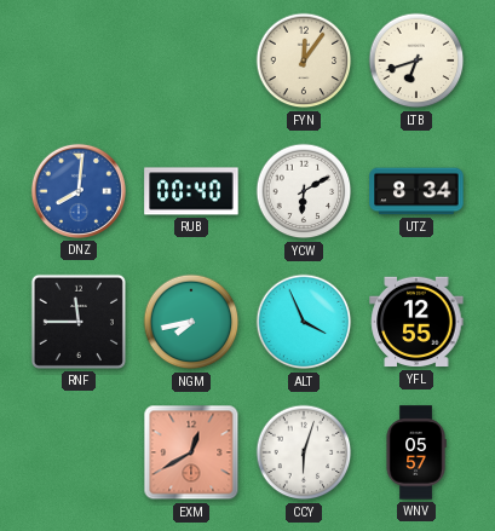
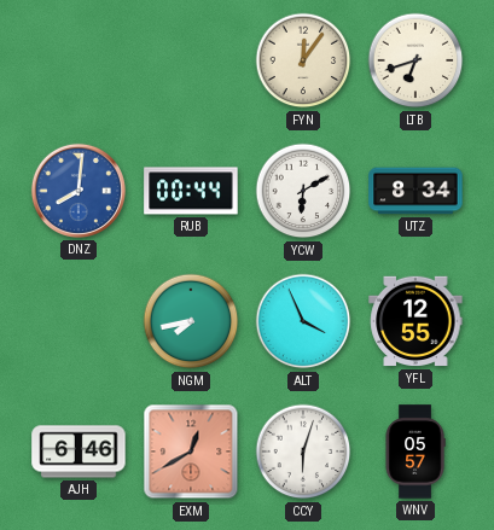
RUB: 00:40 -> 00:44 (191, 191)
RNF: 11:45 -> none (79, 322)
AJH: none -> 6:46 (79, 452)
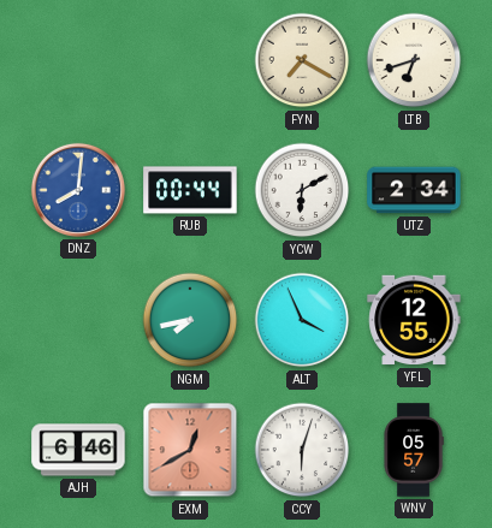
FYN: 12:06 -> 7:20 (302, 60)
UTZ: 8:34 -> 2:34 (414, 190)
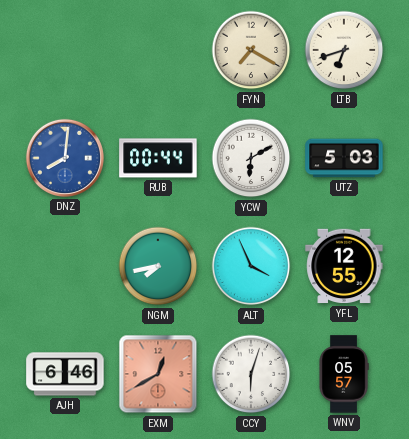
UTZ: 2:34 -> 5:03 (344, 158)
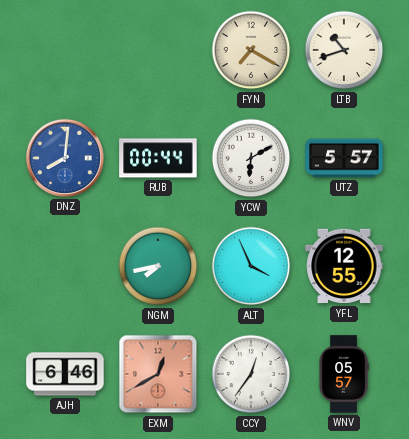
LTB: 6:42 -> 10:42 (344, 50)
UTZ: 5:03 -> 5:57 (344, 158)
CCY: 6:03 -> 12:36 (251, 374)
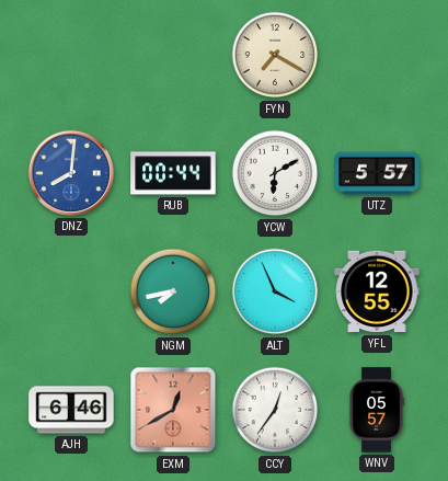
LTB: 10:42 -> none (344, 50)
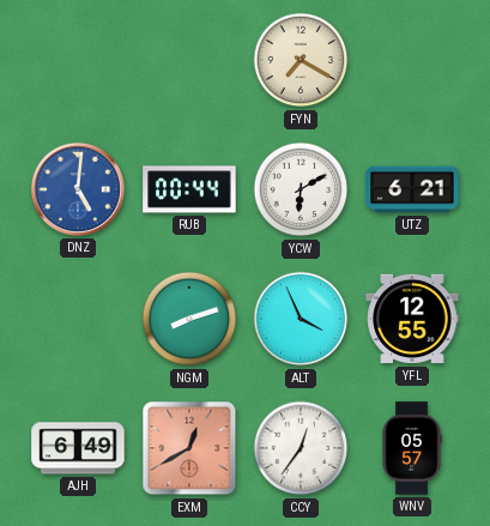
DNZ: 8:01 -> 5:01 (78, 189)
UTZ: 5:57 -> 6:21 (412, 189)
NGM: 7:43 -> 8:12 (189, 319)
AJH: 6:46 -> 6:49 (78, 448)
